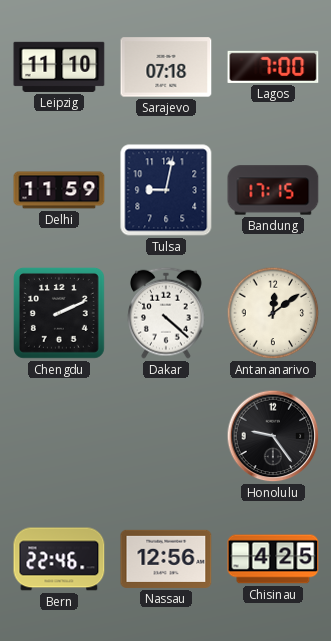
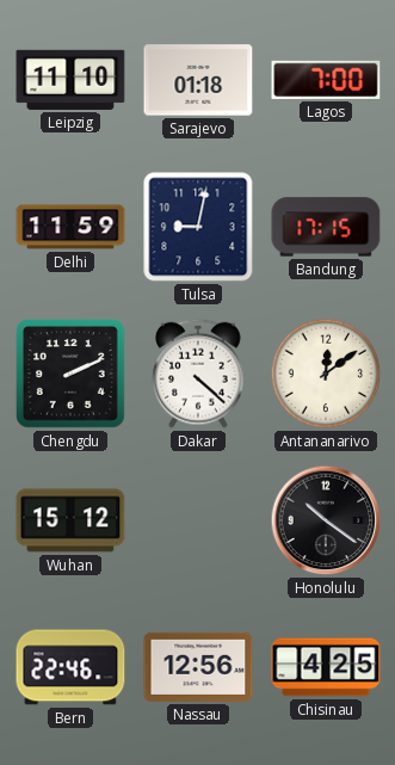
Sarajevo: 07:18 -> 01:18 (198, 80)
Wuhan: none -> 15:12 (70, 520)
Honolulu: 9:24 -> 10:21 (326, 520)
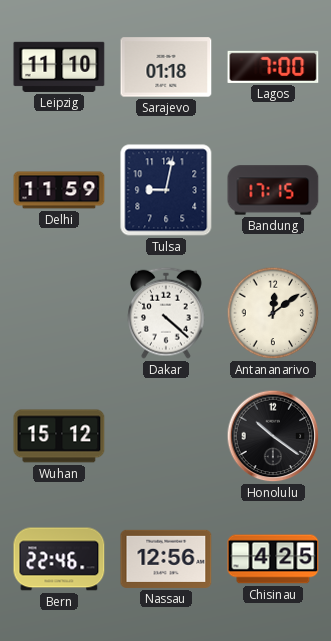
Chengdu: 2:11 -> none (70, 374)
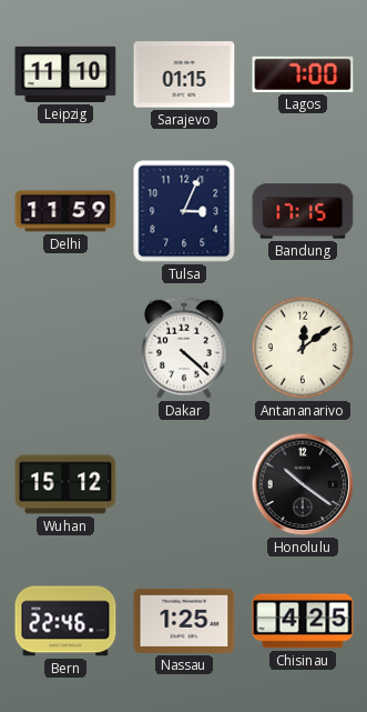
Sarajevo: 01:18 -> 01:15 (184, 74)
Tulsa: 9:02 -> 3:04 (184, 211)
Nassau: 12:56 -> 1:25 (184, 621)
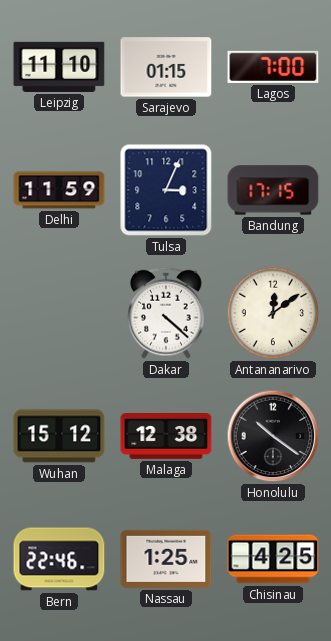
Malaga: none -> 12:38 (166, 437)
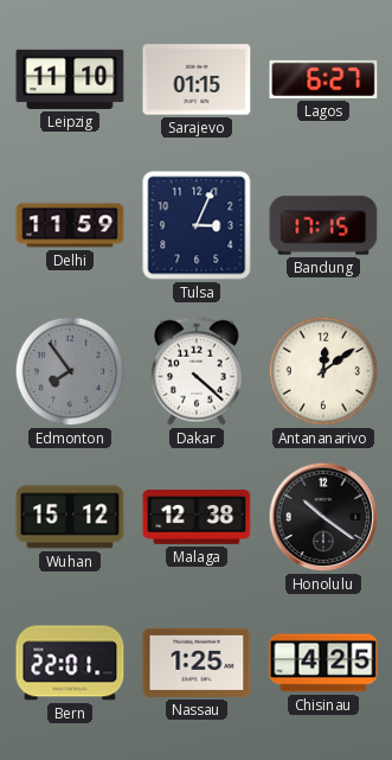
Lagos: 7:00 -> 6:27 (323, 79)
Edmonton: none -> 7:54 (70, 371)
Bern: 22:46 -> 22:01 (70, 663)
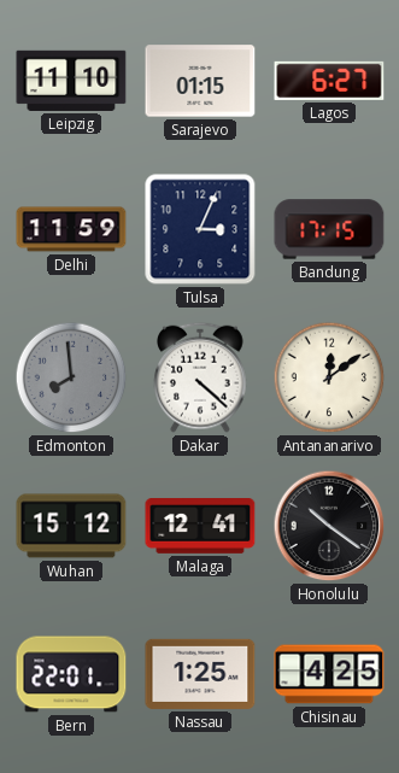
Edmonton: 7:54 -> 7:59 (71, 377)
Malaga: 12:38 -> 12:41 (200, 527)
